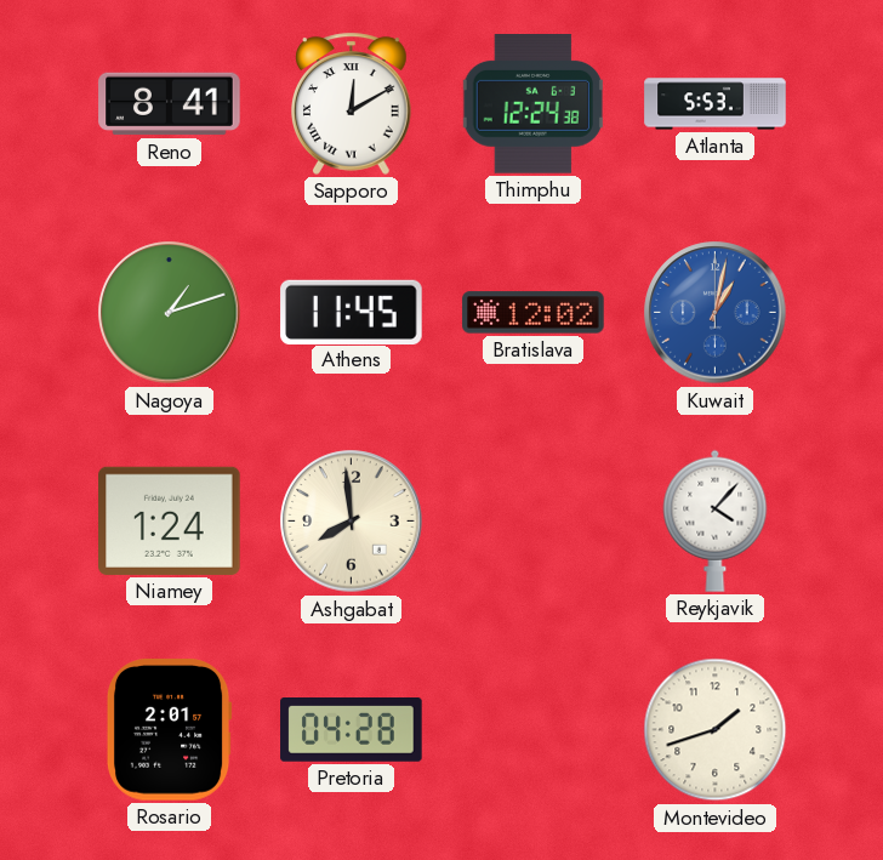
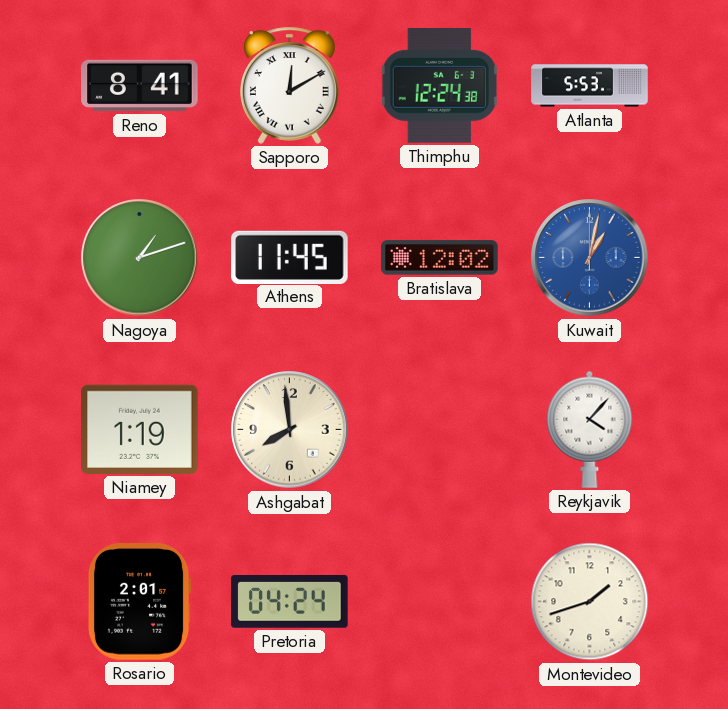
Niamey: 1:24 -> 1:19 (140, 429)
Pretoria: 04:28 -> 04:24 (290, 602)
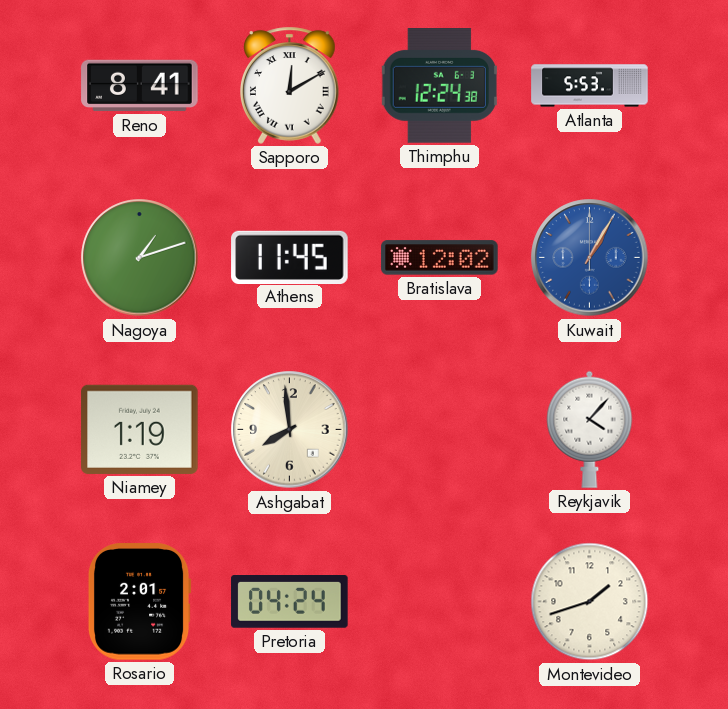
Kuwait: 1:02 -> 1:05 (590, 258)
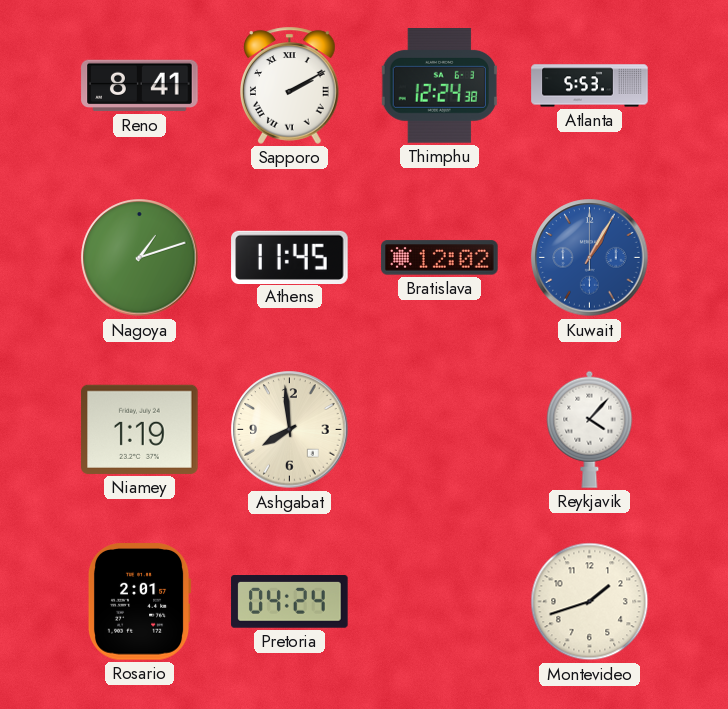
Sapporo: 12:10 -> 2:10 (290, 85)
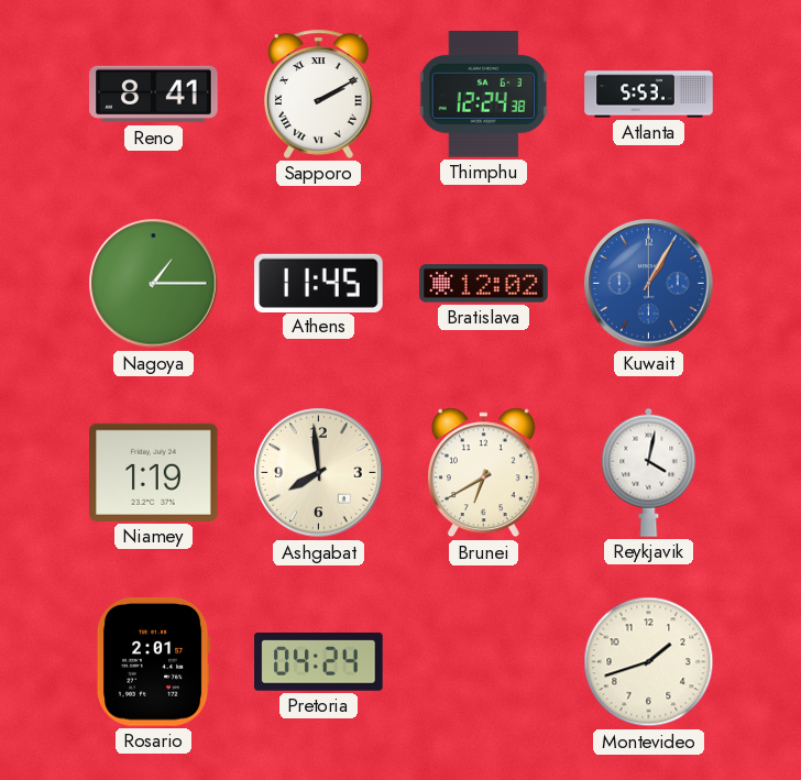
Nagoya: 1:12 -> 1:15 (154, 284)
Brunei: none -> 6:40 (483, 473)
Reykjavik: 4:07 -> 4:02 (649, 472)
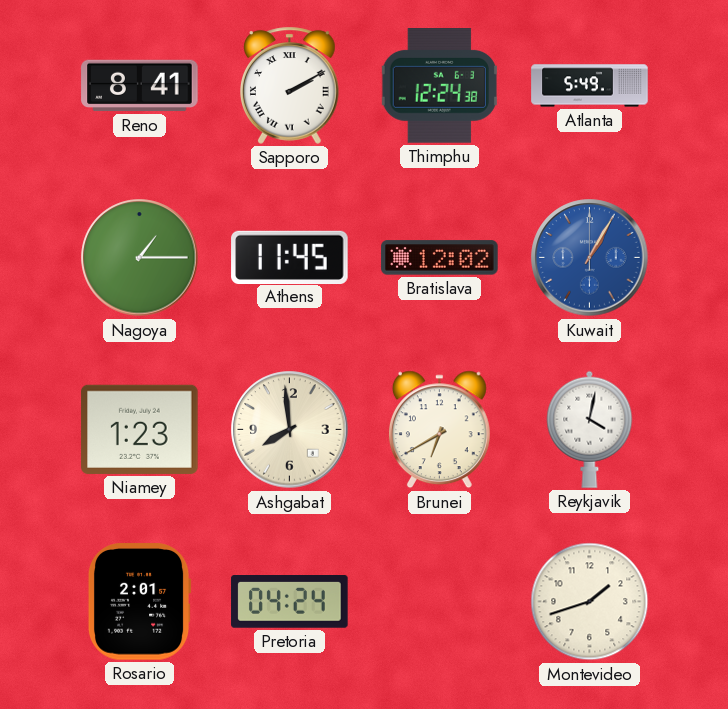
Atlanta: 5:53 -> 5:49 (590, 86)
Niamey: 1:19 -> 1:23 (140, 429)
